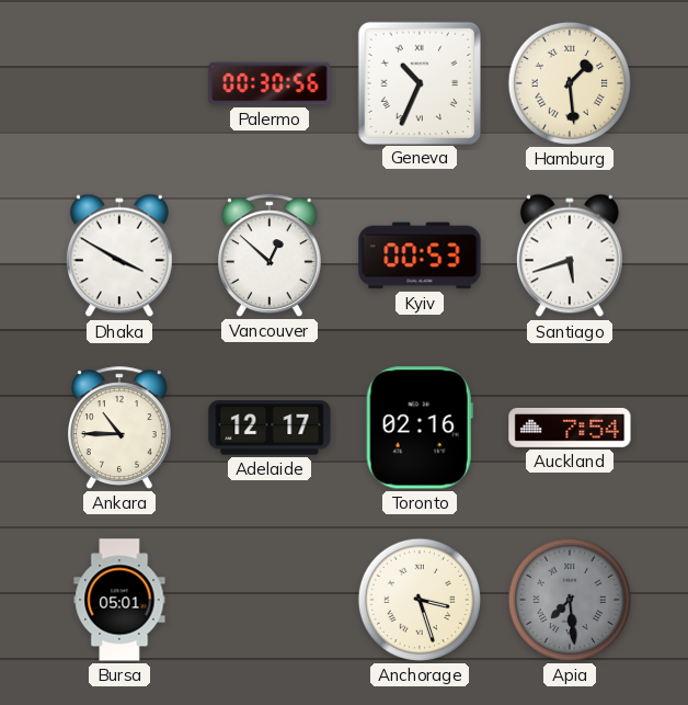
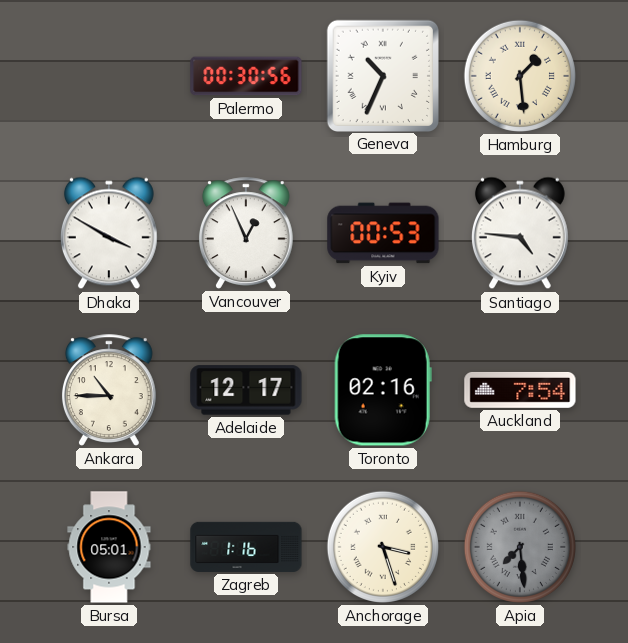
Vancouver: 12:52 -> 12:56 (246, 233)
Santiago: 5:42 -> 4:46 (520, 233)
Zagreb: none -> 1:16 (246, 547)
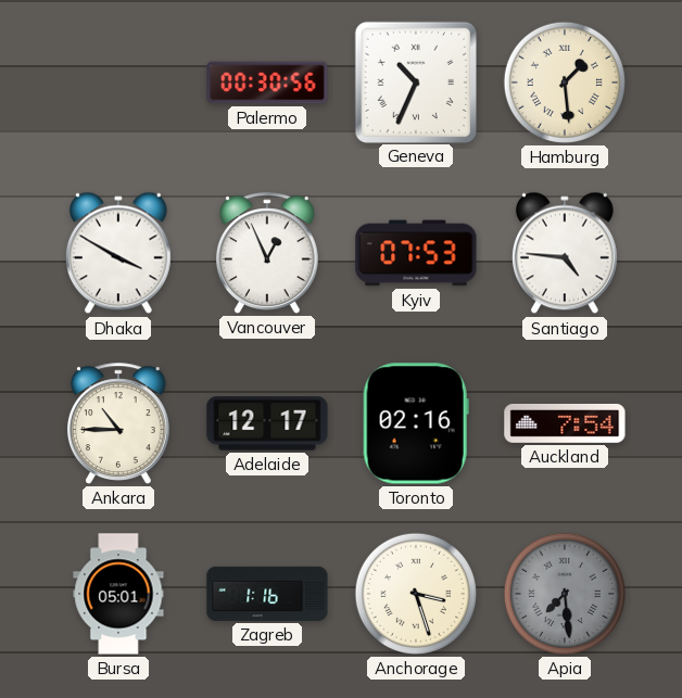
Kyiv: 00:53 -> 07:53 (416, 253)
